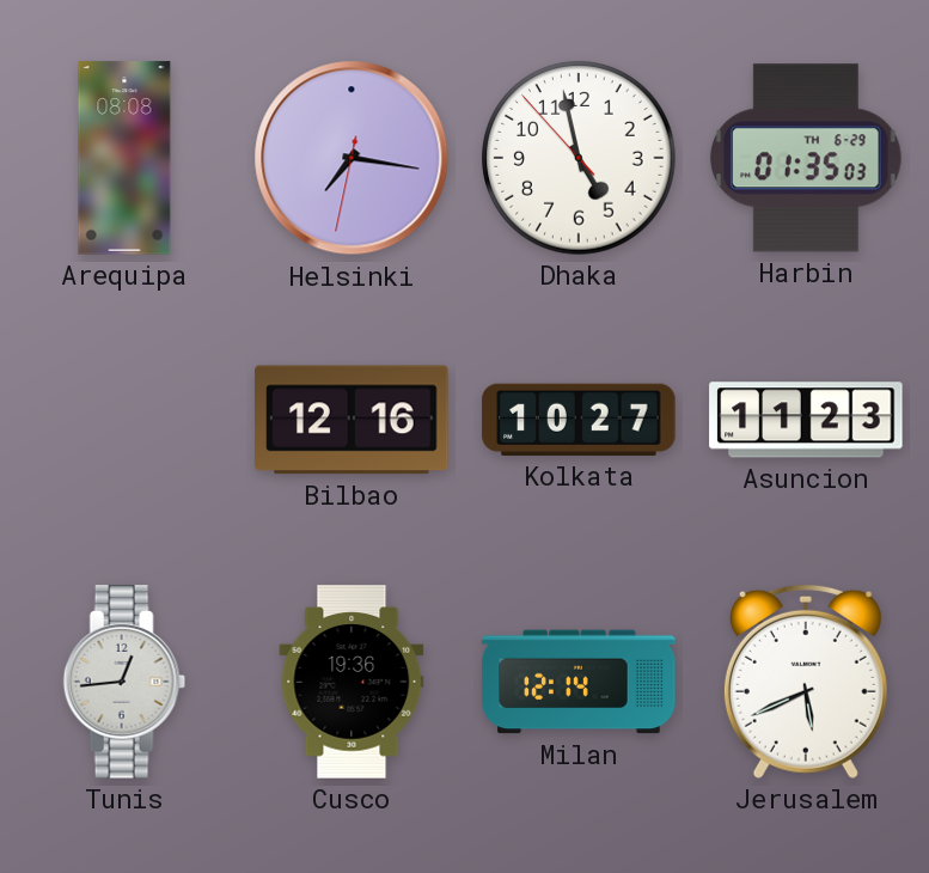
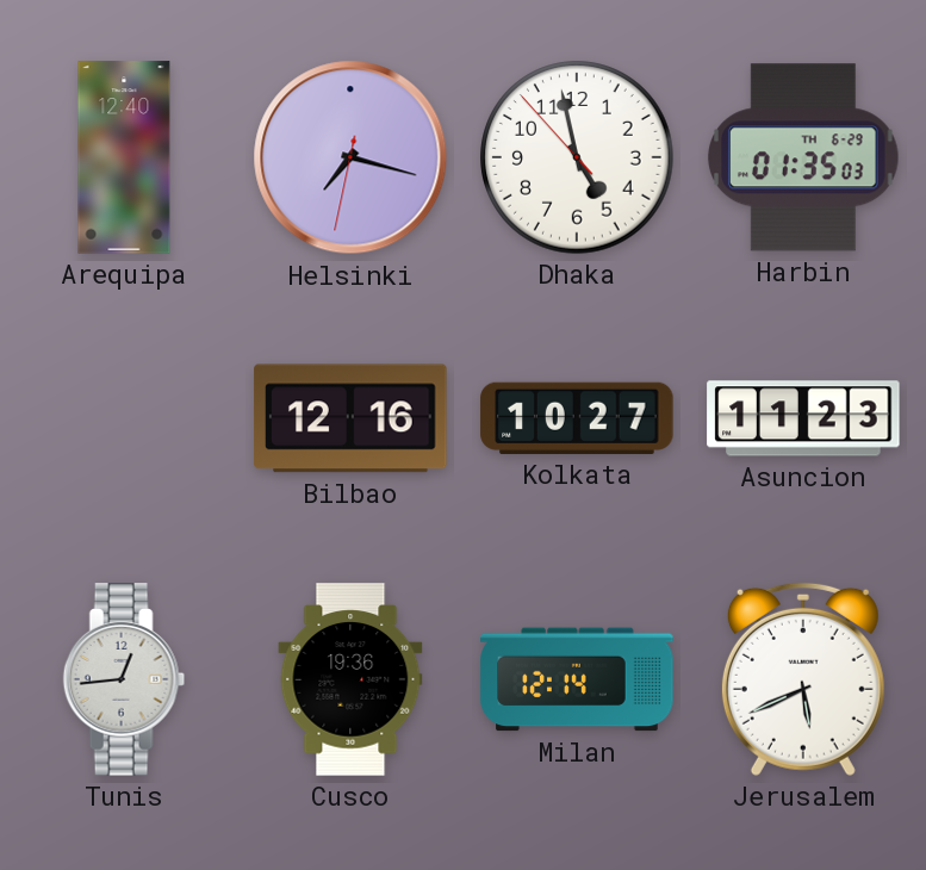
Arequipa: 08:08 -> 12:40 (124, 157)
Helsinki: 7:16 -> 7:17 (350, 157)
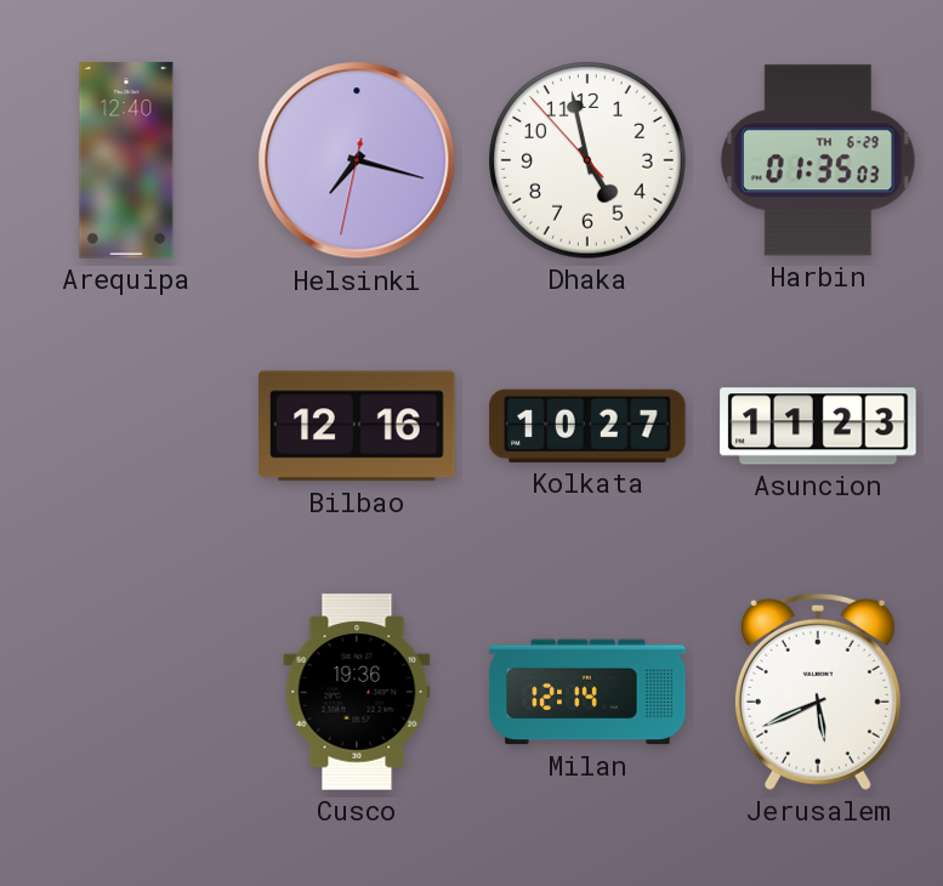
Tunis: 12:44 -> none (124, 679)
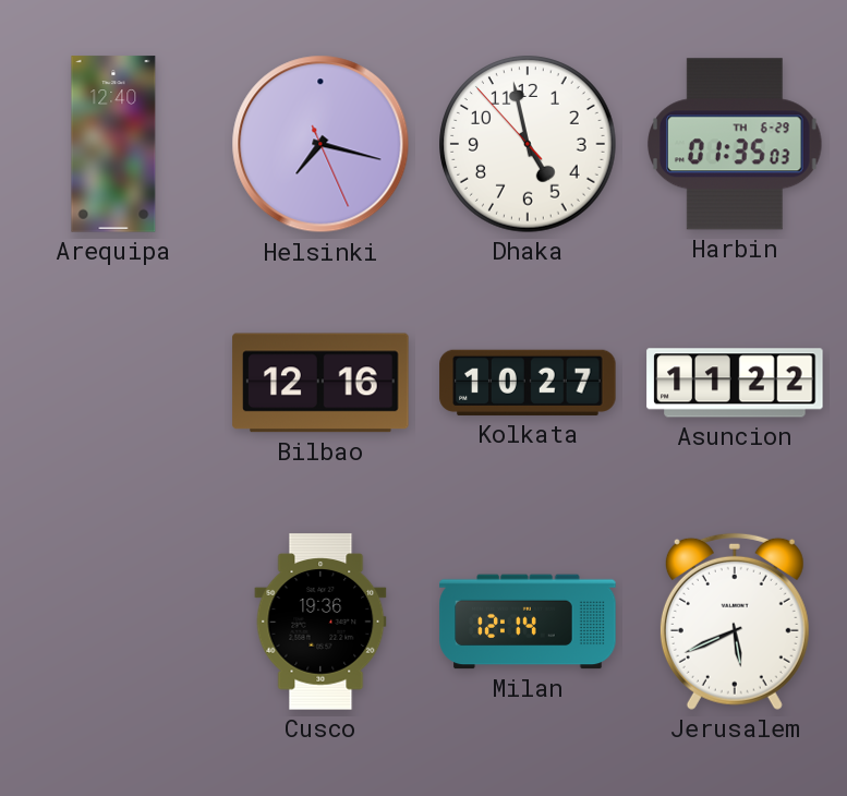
Helsinki: 7:17:32 -> 7:17:26 (320, 144)
Asuncion: 11:23 -> 11:22 (735, 383)
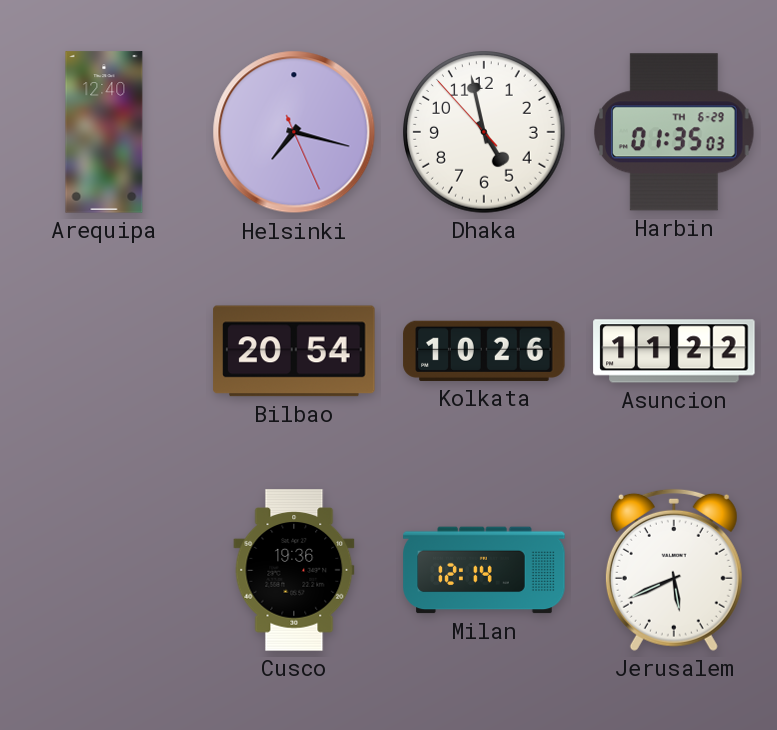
Bilbao: 12:16 -> 20:54 (294, 351)
Kolkata: 10:27 -> 10:26 (484, 351)
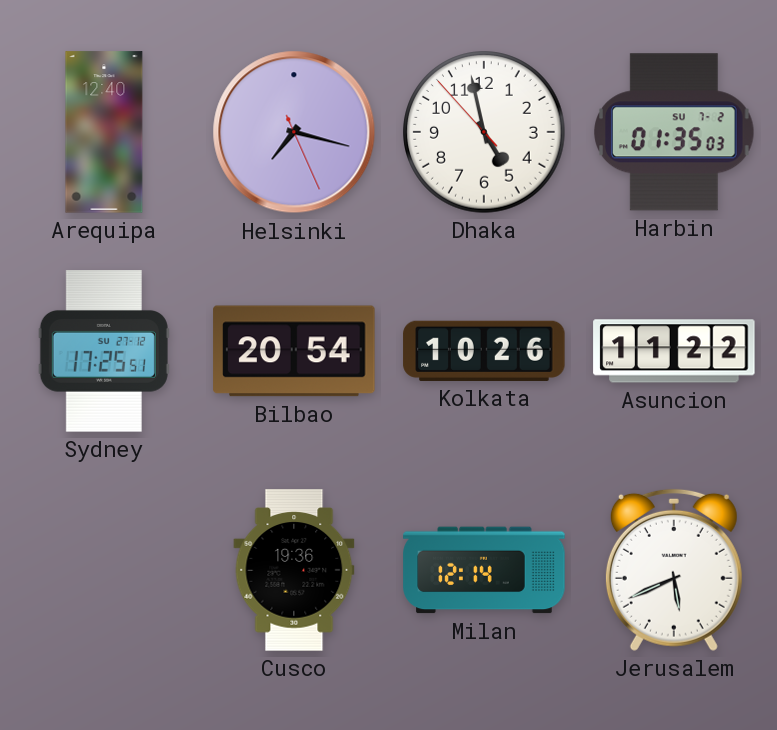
Harbin date: TH 6-29 -> SU 7-2 (675, 132)
Sydney: none -> 17:25 (104, 351)
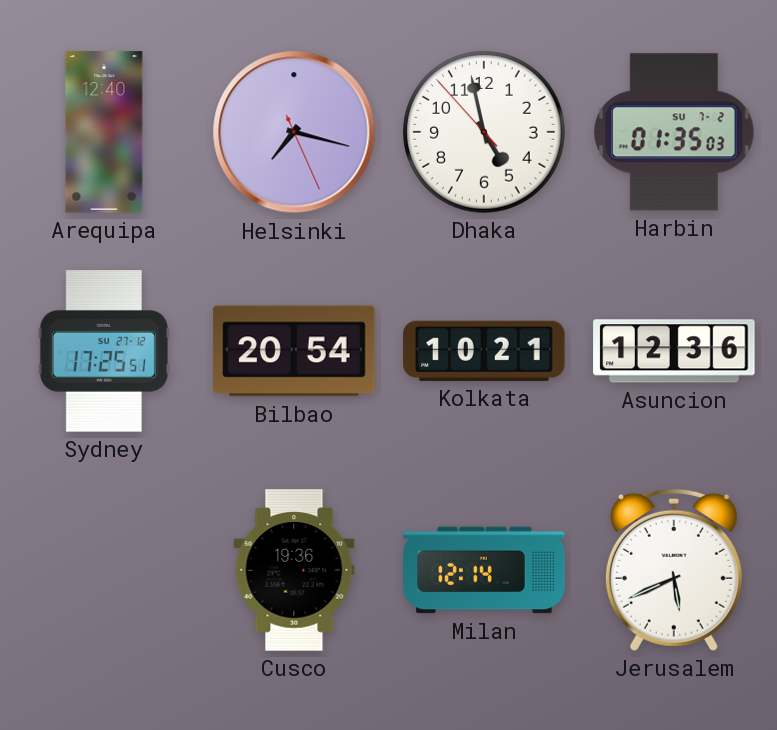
Kolkata: 10:26 -> 10:21 (484, 351)
Asuncion: 11:22 -> 12:36 (674, 351)
